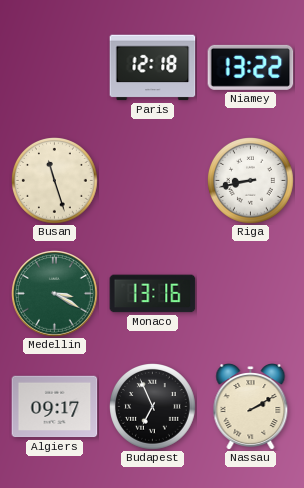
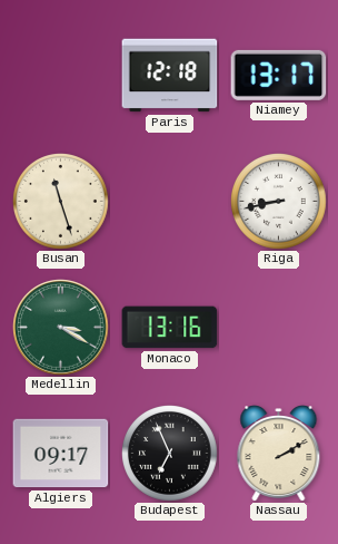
Niamey: 13:22 -> 13:17 (279, 75)
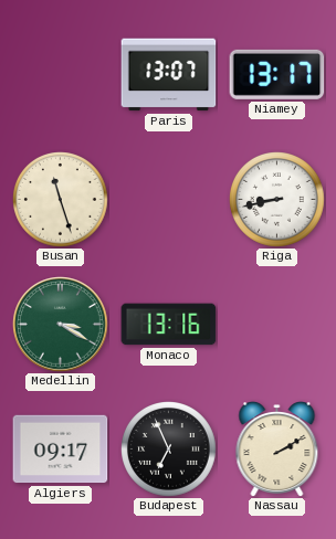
Paris: 12:18 -> 13:07 (169, 75)
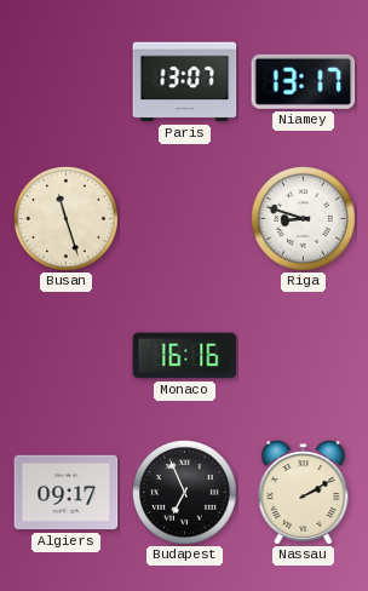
Riga: 8:43 -> 8:48 (304, 219)
Medellin: 3:20 -> none (61, 325)
Monaco: 13:16 -> 16:16 (185, 356)
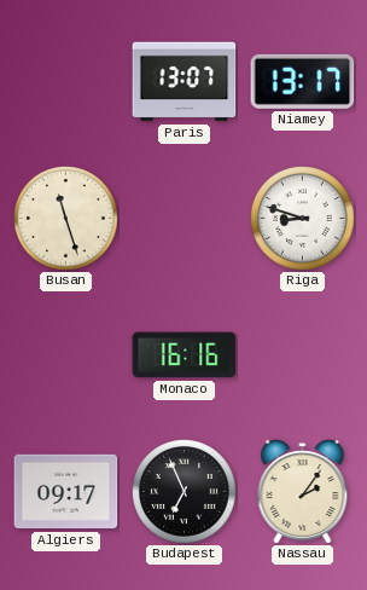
Nassau: 2:10 -> 2:06 (303, 492)
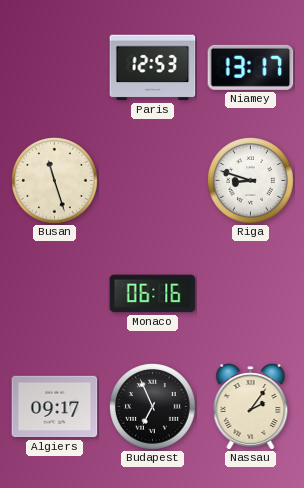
Paris: 13:07 -> 12:53 (153, 68)
Monaco: 16:16 -> 06:16 (153, 294)
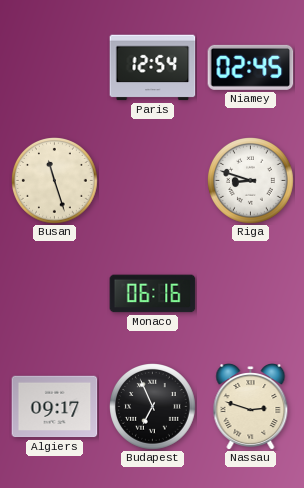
Paris: 12:53 -> 12:54 (153, 68)
Niamey: 13:17 -> 02:45 (251, 67)
Nassau: 2:06 -> 2:48 (251, 407)
